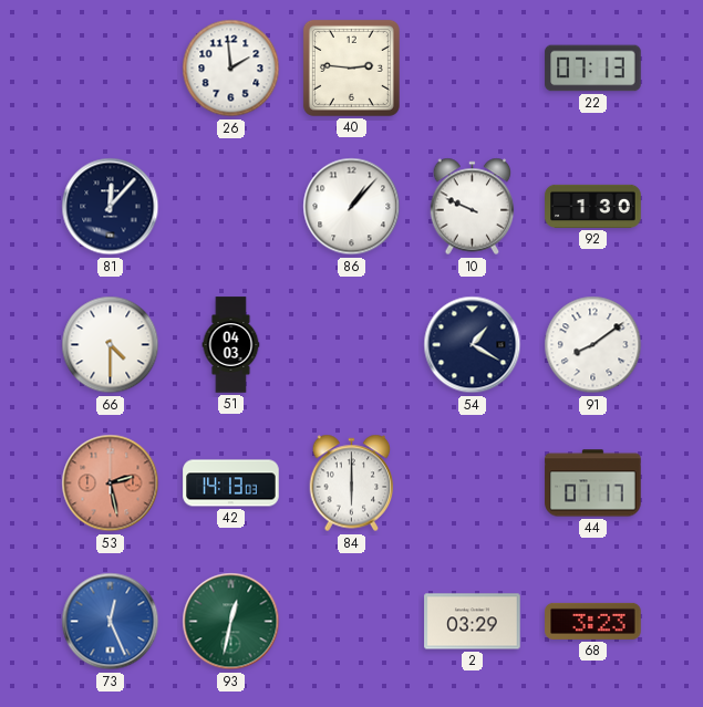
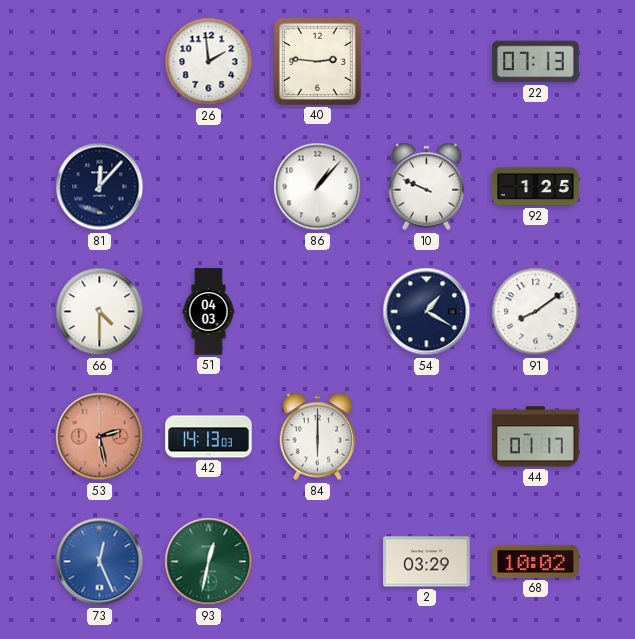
92: 1:30 -> 1:25 (536, 186)
68: 3:23 -> 10:02 (536, 561)
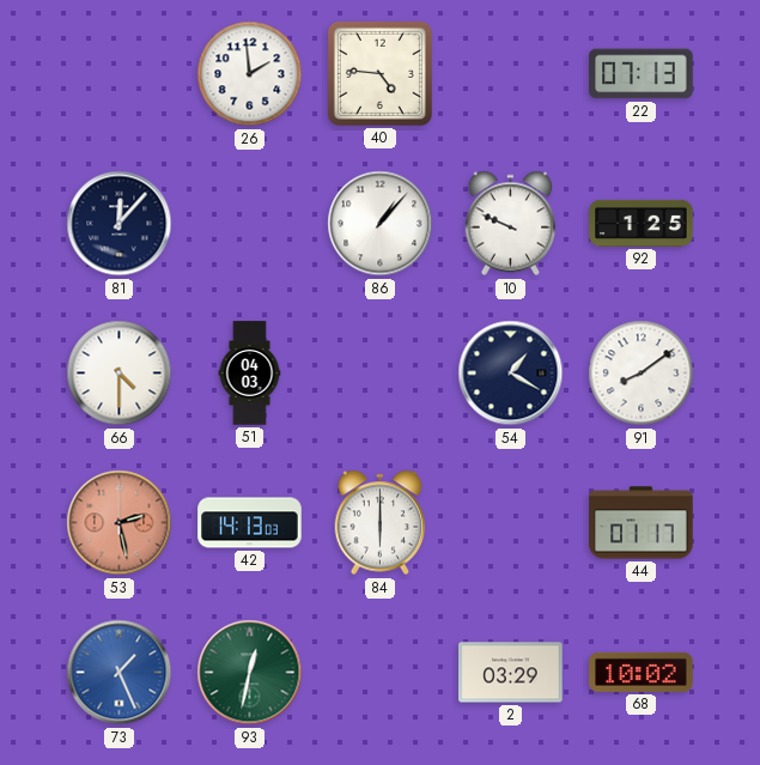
40: 2:46 -> 4:46 (379, 73)
73: 12:26 -> 1:26 (120, 673)
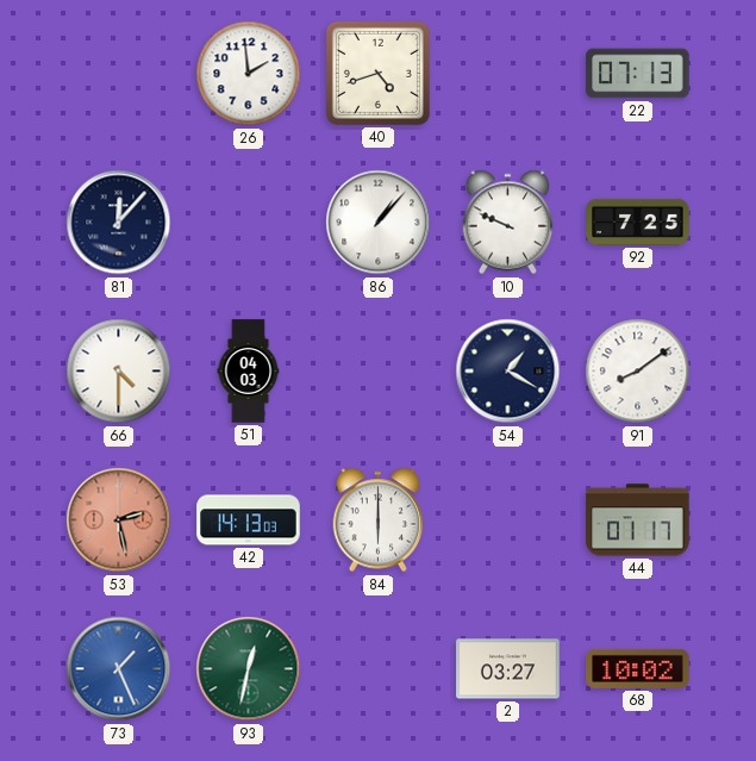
40: 4:46 -> 4:42 (377, 73)
92: 1:25 -> 7:25 (638, 222)
2: 03:29 -> 03:27 (508, 669)
